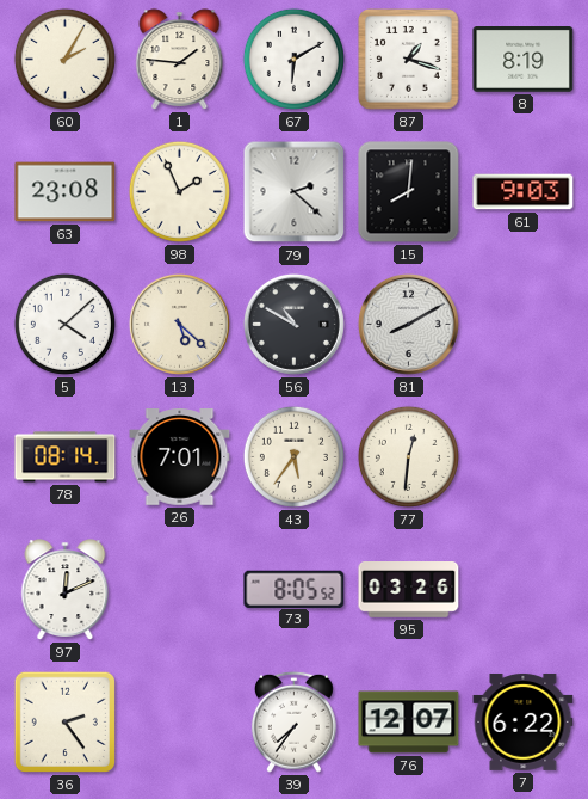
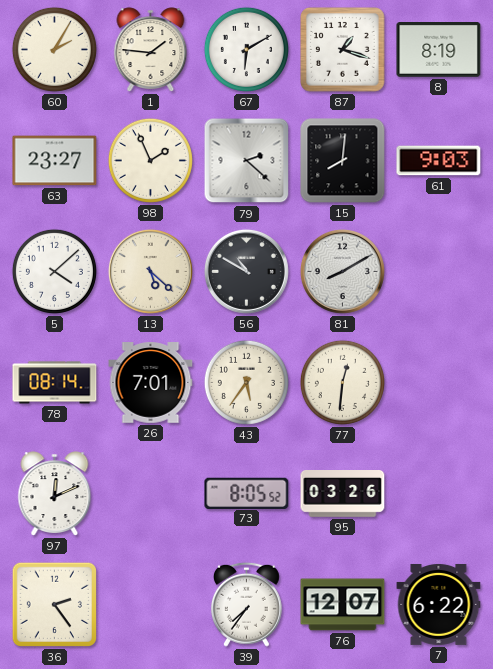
63: 23:08 -> 23:27 (55, 161)
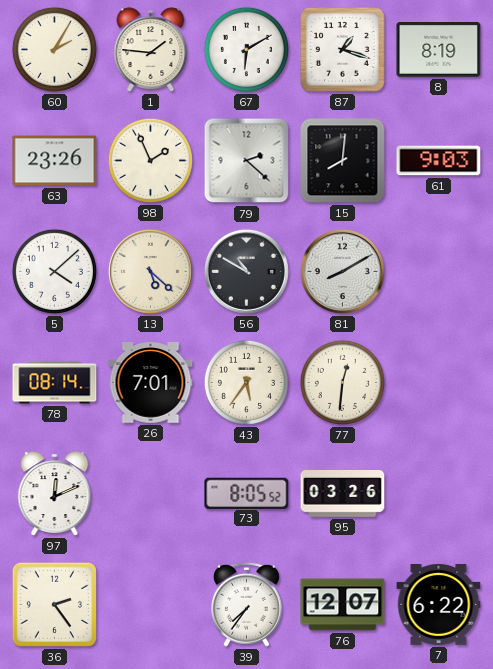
63: 23:27 -> 23:26 (55, 161)
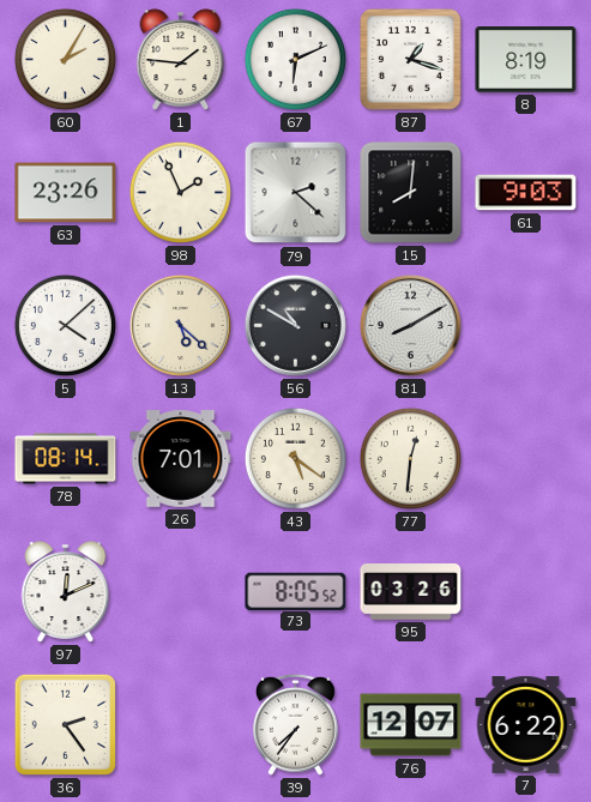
67: 6:10 -> 6:11 (295, 59)
43: 5:36 -> 5:21 (295, 458)
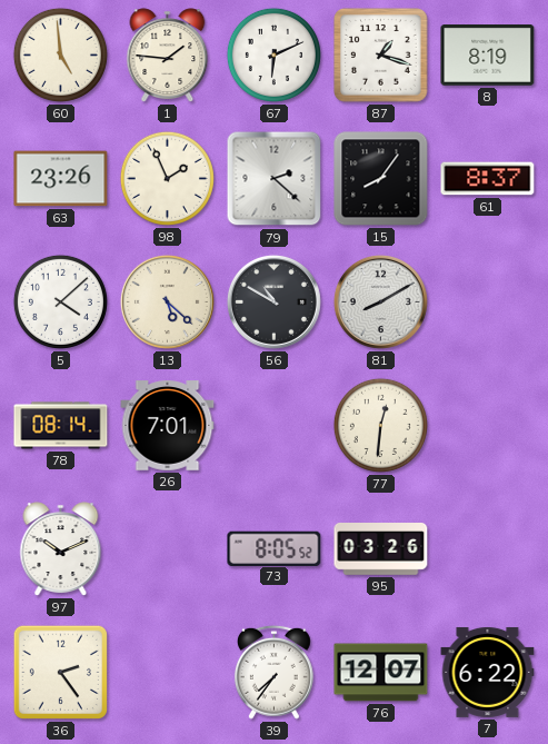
60: 2:05 -> 4:59 (60, 54)
15: 8:01 -> 8:06 (381, 179)
61: 9:03 -> 8:37 (488, 179)
43: 5:21 -> none (295, 458)
97: 12:11 -> 10:11 (61, 549)
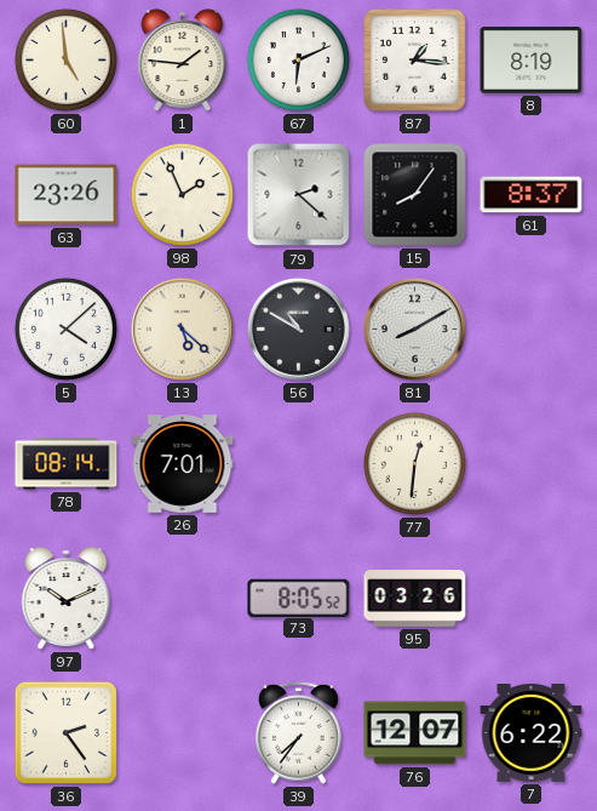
87: 1:18 -> 1:16 (415, 61)
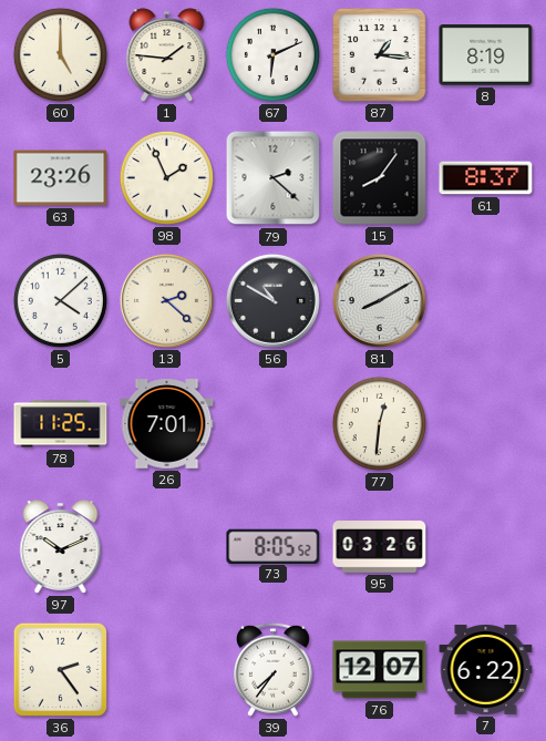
60: 4:59 -> 5:00 (60, 54)
13: 5:22 -> 2:22 (166, 300)
78: 08:14 -> 11:25 (61, 424)
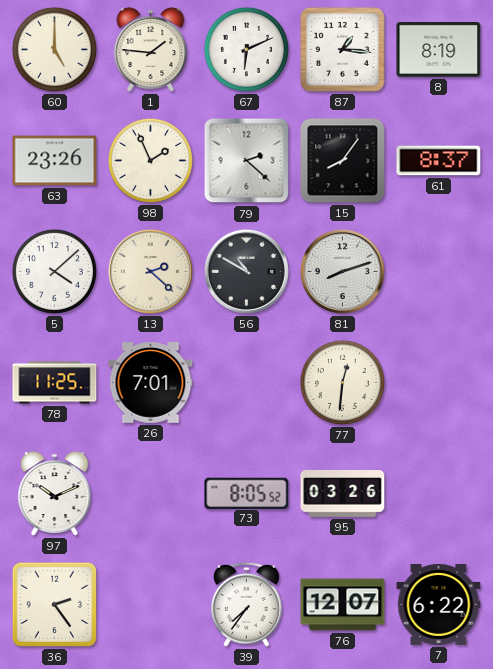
81: 8:10 -> 8:12 (342, 271)
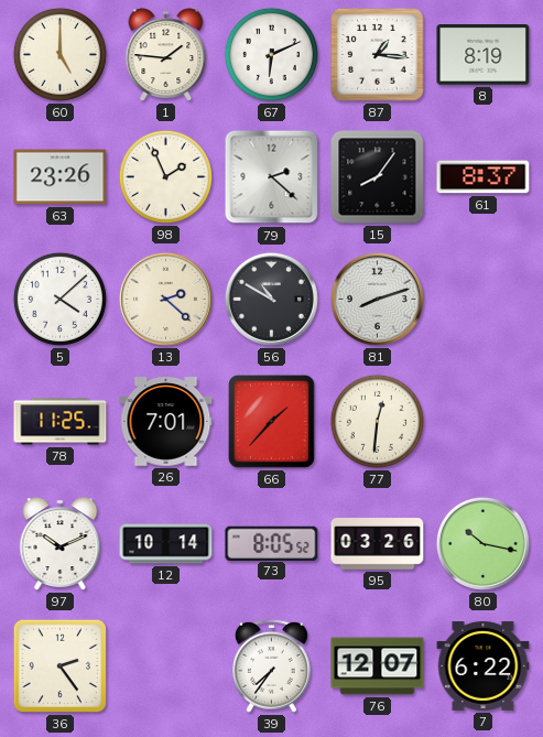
66: none -> 1:37 (272, 422)
12: none -> 10:14 (166, 544)
80: none -> 10:17 (482, 543)
